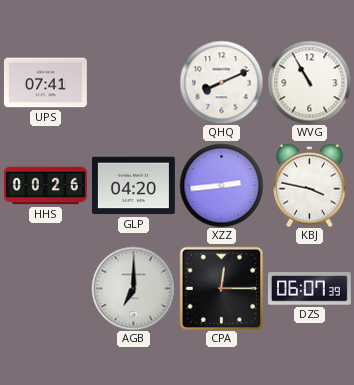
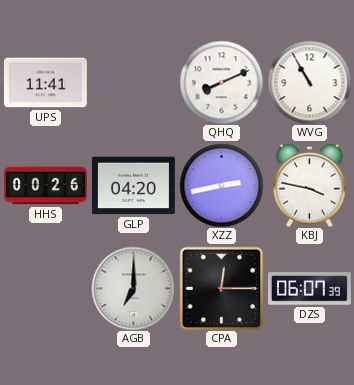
UPS: 07:41 -> 11:41 (45, 83)
XZZ: 2:44 -> 2:43 (221, 185)
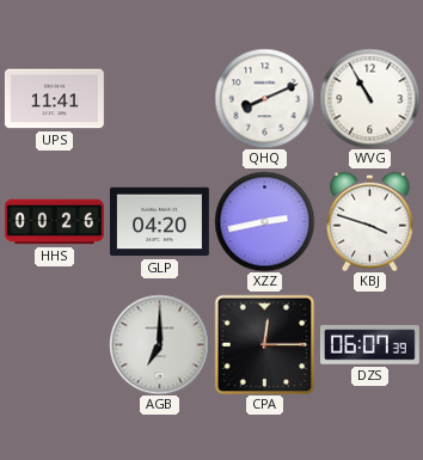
KBJ: 3:47 -> 3:48 (370, 221)
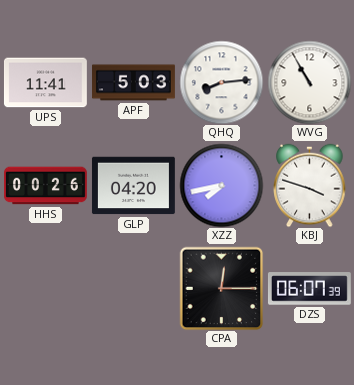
APF: none -> 5:03 (134, 83)
QHQ: 8:11 -> 8:14 (221, 82)
XZZ: 2:43 -> 7:43 (221, 185)
AGB: 7:00 -> none (159, 344)
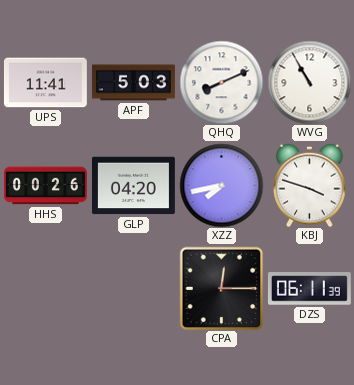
QHQ: 8:14 -> 8:11 (221, 82)
DZS: 06:07 -> 06:11 (309, 289)
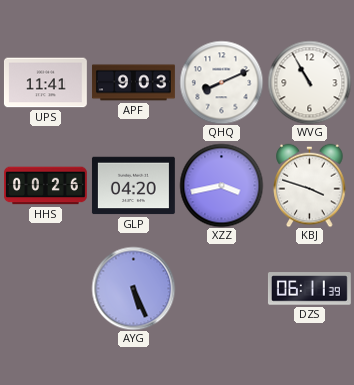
APF: 5:03 -> 9:03 (134, 83)
XZZ: 7:43 -> 3:43 (221, 185)
AYG: none -> 5:26 (133, 288)
CPA: 12:15 -> none (221, 288)
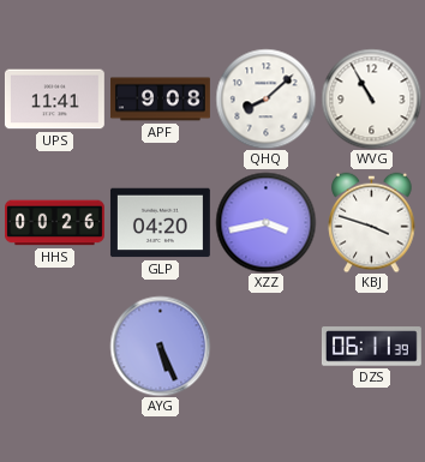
APF: 9:03 -> 9:08 (161, 100)
QHQ: 8:11 -> 8:08 (265, 98)
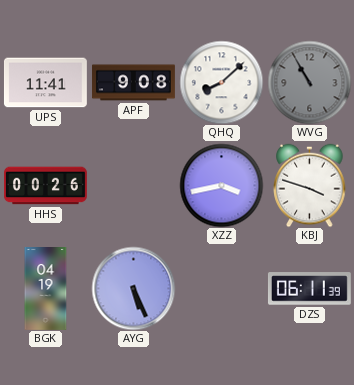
WVG dial: white -> grey (309, 82)
GLP: 04:20 -> none (160, 223)
BGK: none -> 04:19 (46, 289)
